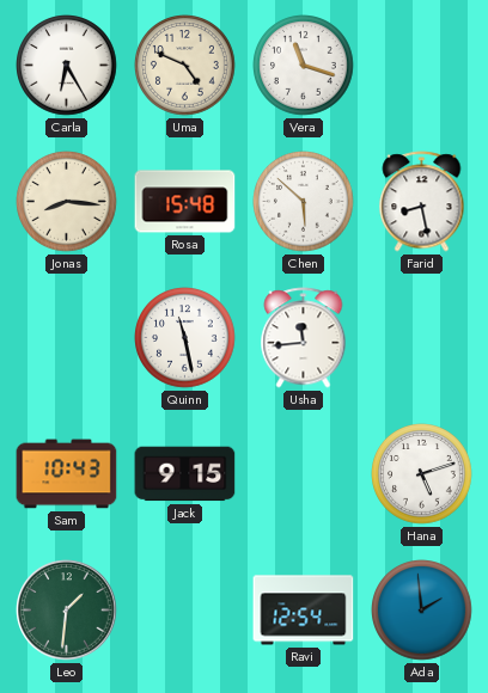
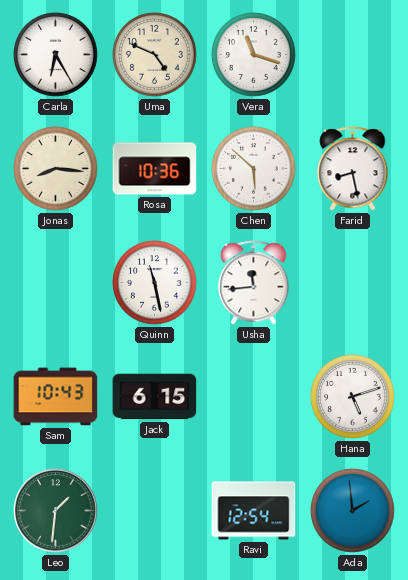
Rosa: 15:48 -> 10:36 (155, 169)
Jack: 9:15 -> 6:15 (155, 397)
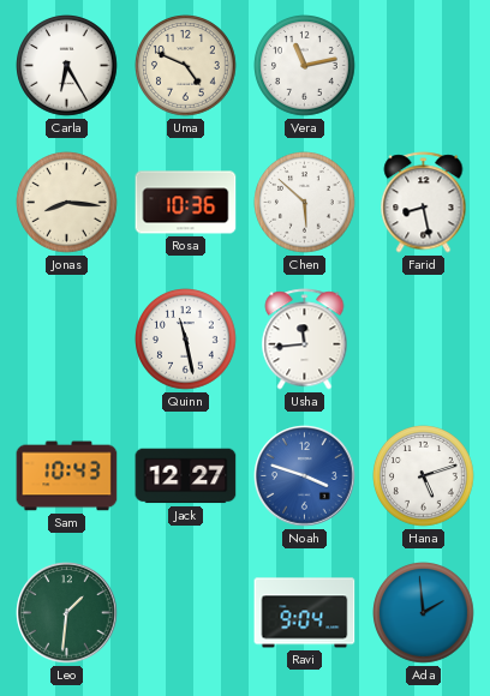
Vera: 11:18 -> 11:13 (305, 66)
Jack: 6:15 -> 12:27 (186, 476)
Noah: none -> 3:48 (305, 476)
Ravi: 12:54 -> 9:04 (305, 613)
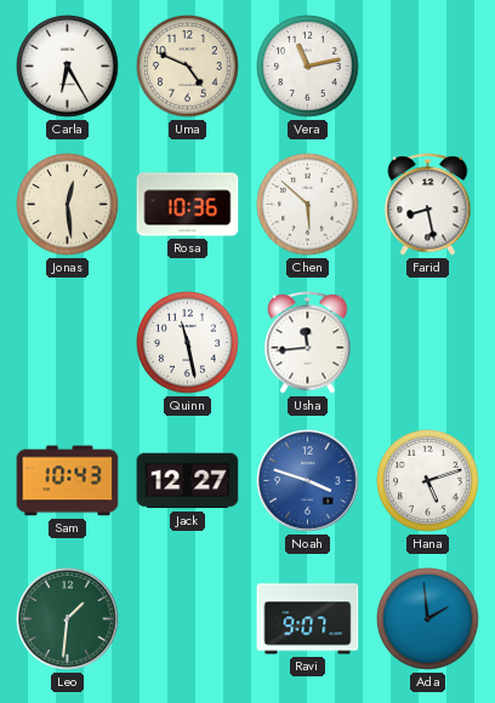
Jonas: 8:16 -> 12:29 (68, 205)
Ravi: 9:04 -> 9:07 (308, 619)
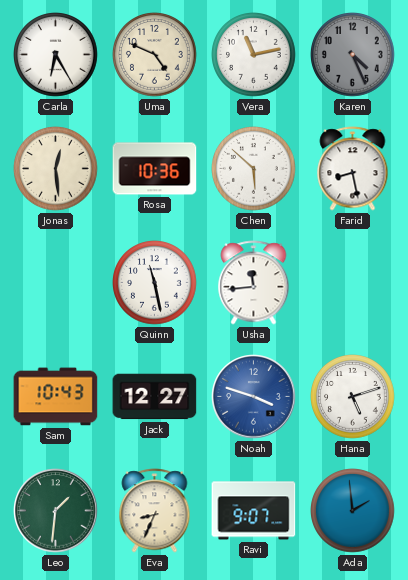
Karen: none -> 4:26 (353, 55)
Eva: none -> 8:34 (155, 511)
